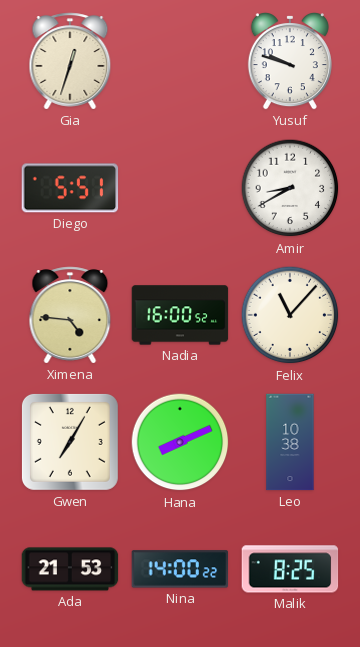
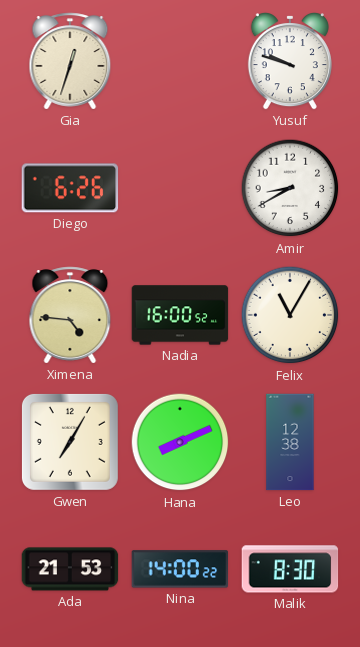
Diego: 5:51 -> 6:26 (70, 188)
Felix: 11:07 -> 11:05 (290, 315)
Leo: 10:38 -> 12:38 (290, 442)
Malik: 8:25 -> 8:30 (290, 569)
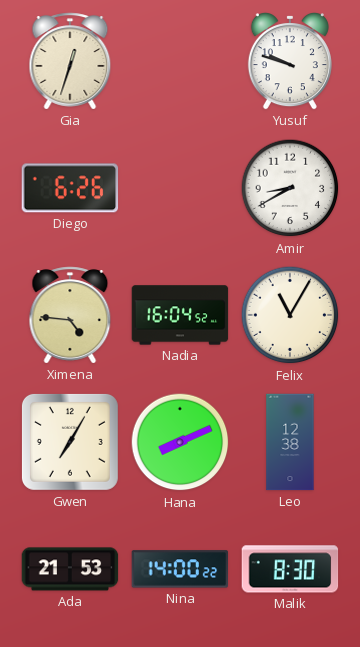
Nadia: 16:00 -> 16:04 (180, 315)
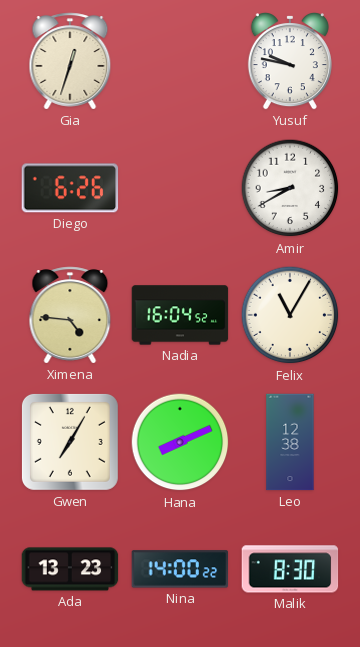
Yusuf: 9:48 -> 9:47 (290, 62)
Ada: 21:53 -> 13:23 (70, 569)
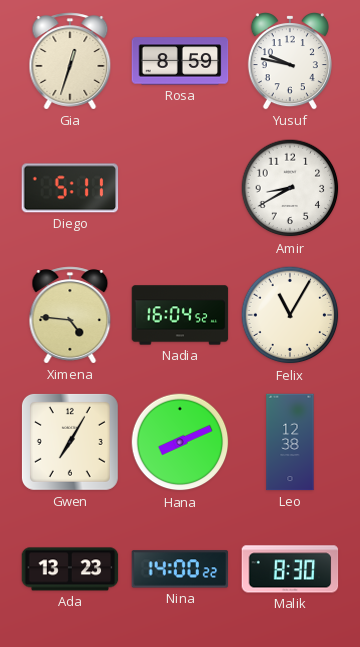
Rosa: none -> 8:59 (180, 61)
Diego: 6:26 -> 5:11 (70, 188)
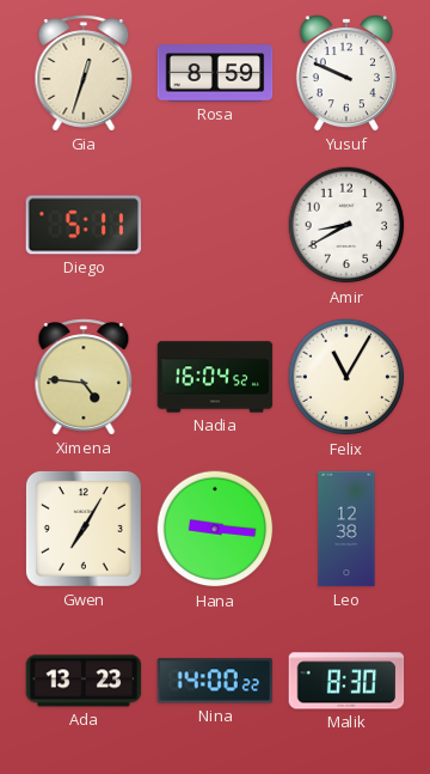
Yusuf: 9:47 -> 9:49 (346, 74)
Hana: 8:11 -> 9:16 (215, 529)
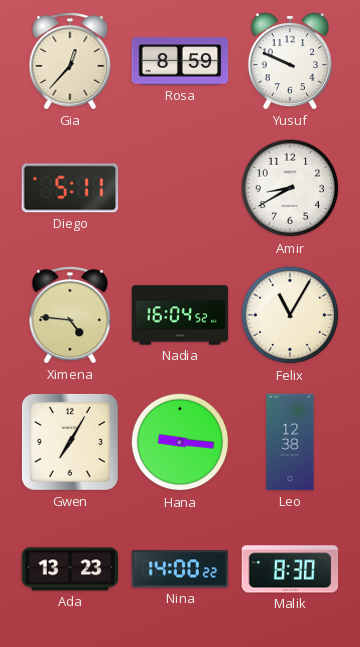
Gia: 12:33 -> 12:37 (70, 61)
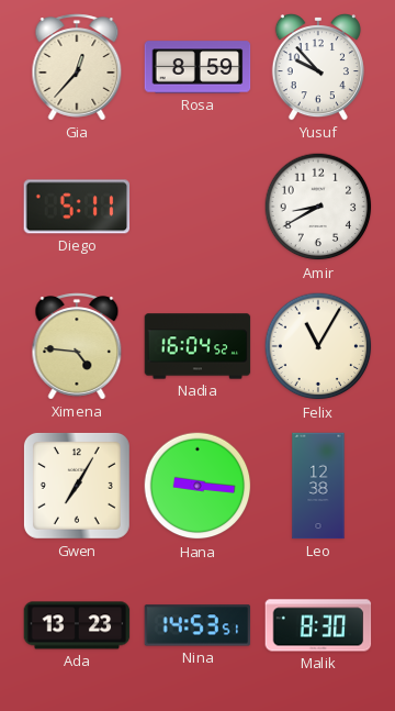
Yusuf: 9:49 -> 9:53 (318, 68)
Nina: 14:00 -> 14:53 (198, 625)
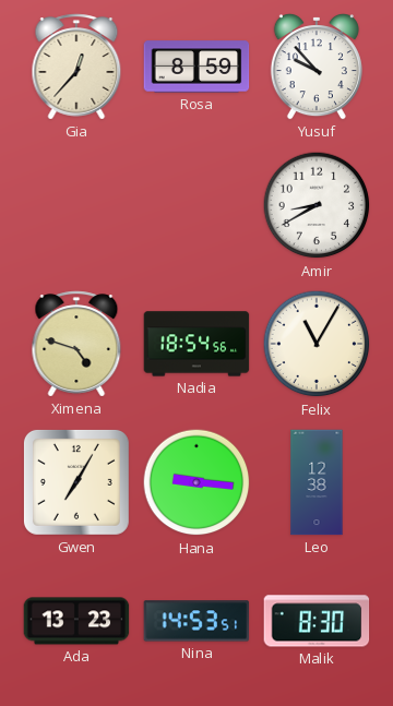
Diego: 5:11 -> none (77, 207)
Ximena: 4:46 -> 4:48 (76, 344)
Nadia: 16:04 -> 18:54 (196, 344)
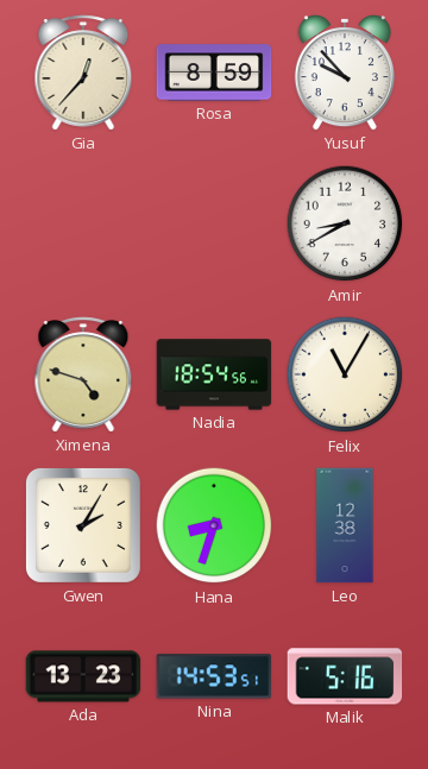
Gwen: 7:05 -> 2:05 (83, 525)
Hana: 9:16 -> 8:33 (214, 525)
Malik: 8:30 -> 5:16 (345, 676)
